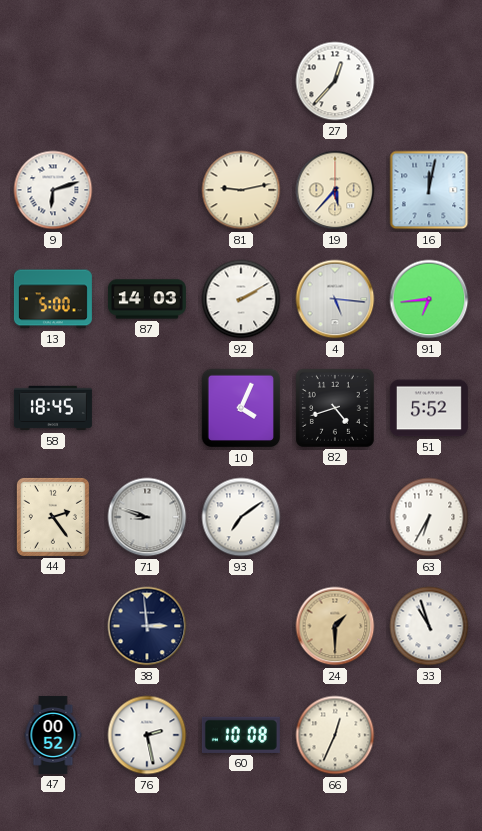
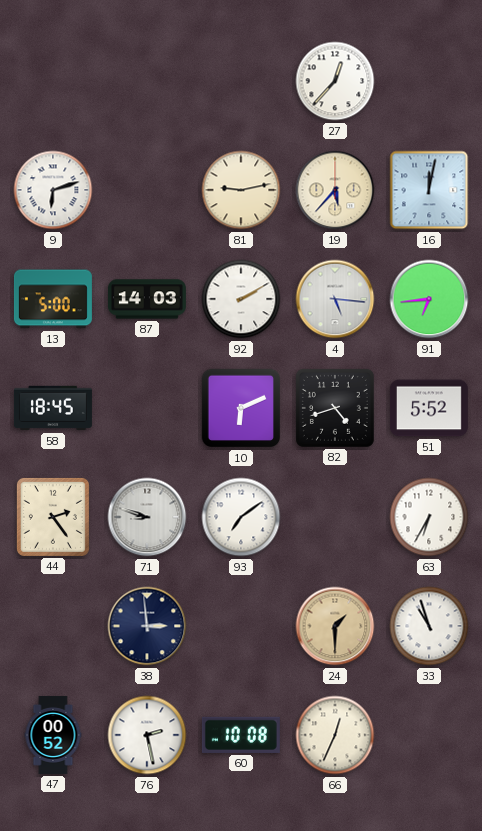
10: 4:04 -> 6:11 (241, 408)
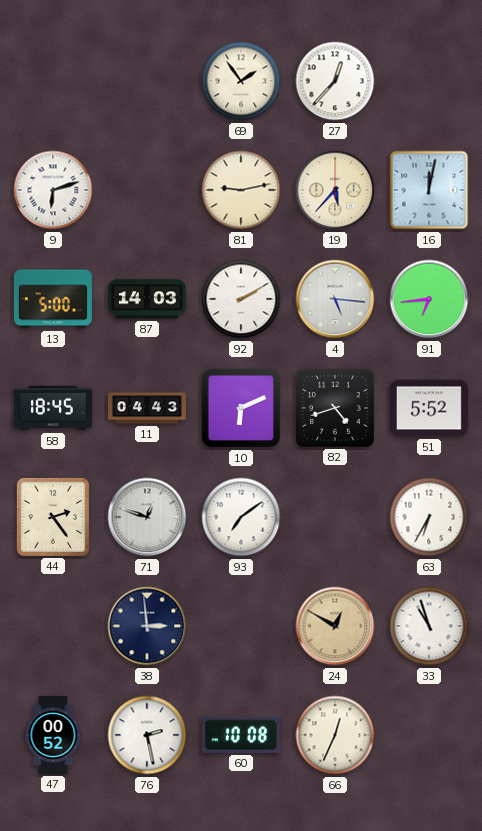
69: none -> 1:54 (241, 81)
11: none -> 04:43 (147, 408)
71: 8:48 -> 12:48 (147, 517)
24: 1:30 -> 12:50 (335, 626)
